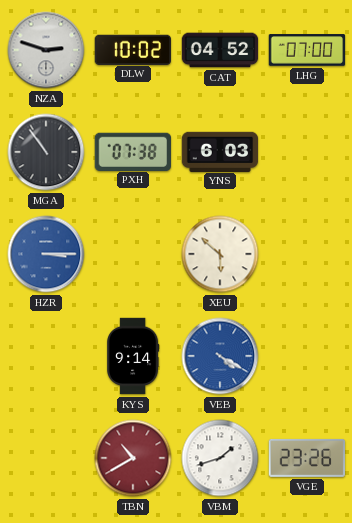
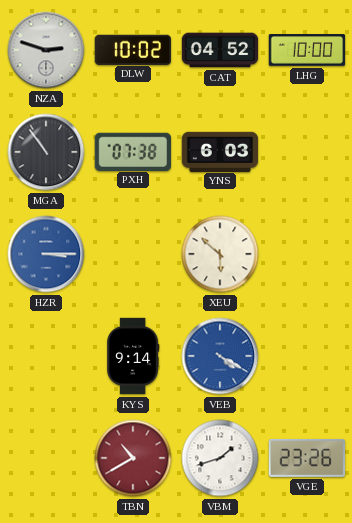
LHG: 07:00 -> 10:00 (307, 50)
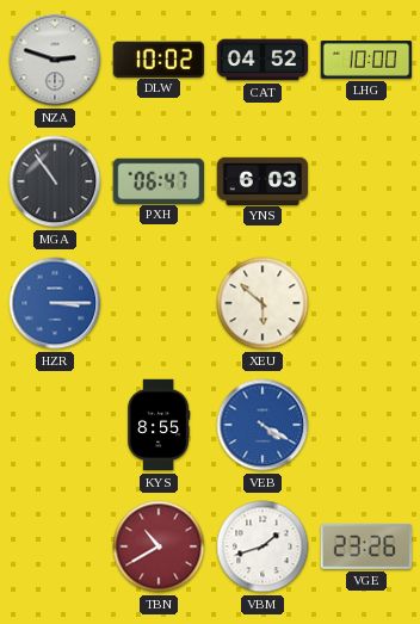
PXH: 07:38 -> 06:47 (157, 180)
KYS: 9:14 -> 8:55 (160, 425)
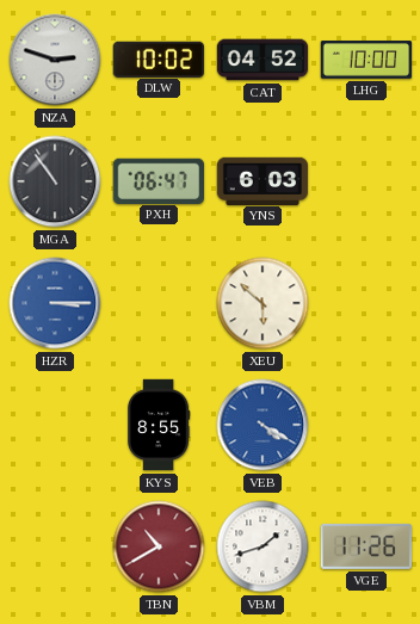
VGE: 23:26 -> 11:26 (366, 546)
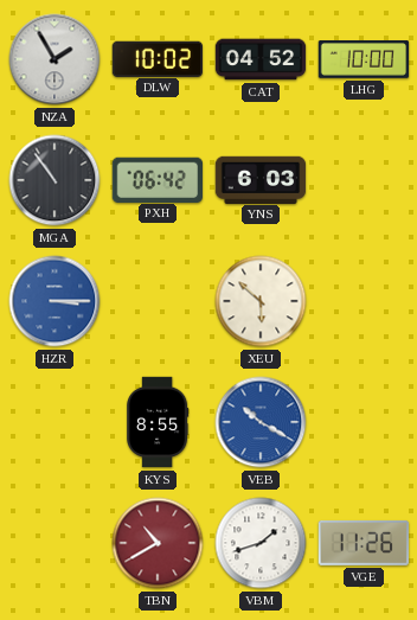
NZA: 2:48 -> 1:55 (54, 59)
PXH: 06:47 -> 06:42 (156, 179)
VEB: 4:20 -> 10:20 (261, 422)
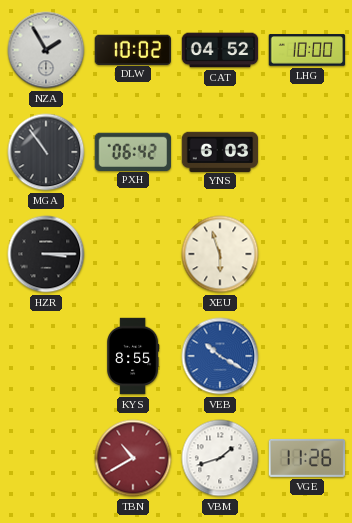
HZR dial: blue -> black (46, 254)
XEU: 5:52 -> 5:57 (220, 254)
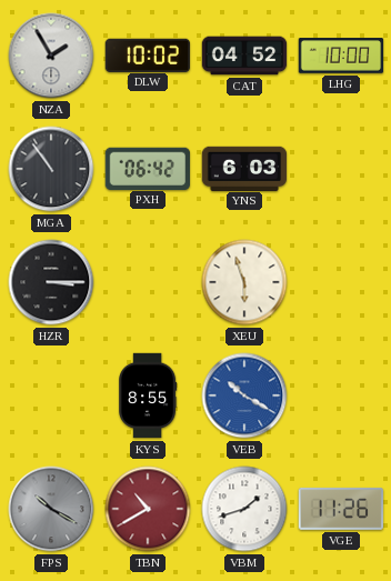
FPS: none -> 10:20 (51, 509)
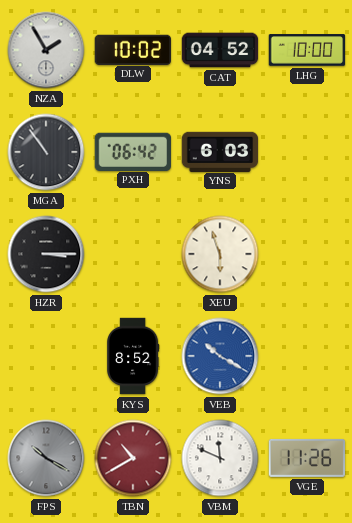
KYS: 8:55 -> 8:52 (134, 356)
VBM: 1:42 -> 11:49 (220, 458)
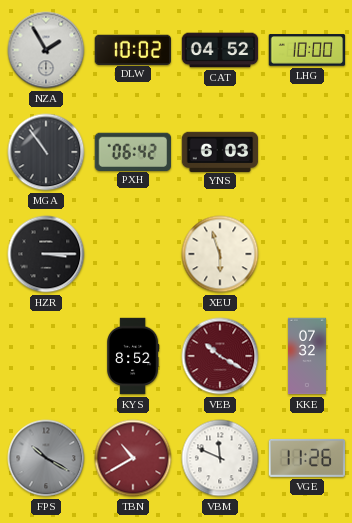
VEB dial: blue -> burgundy (220, 356)
KKE: none -> 07:32 (307, 356)
